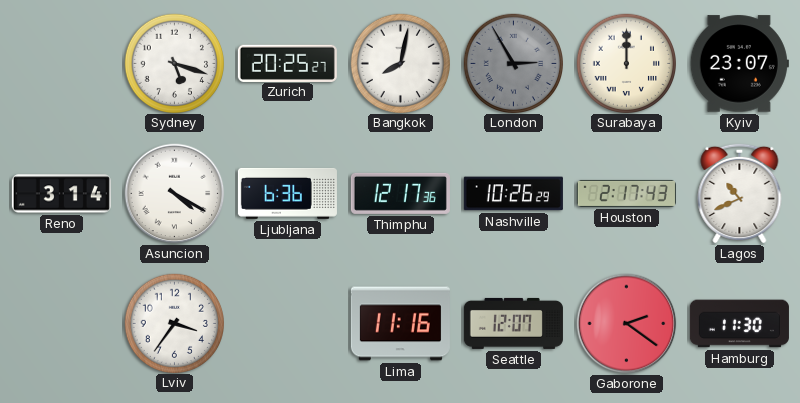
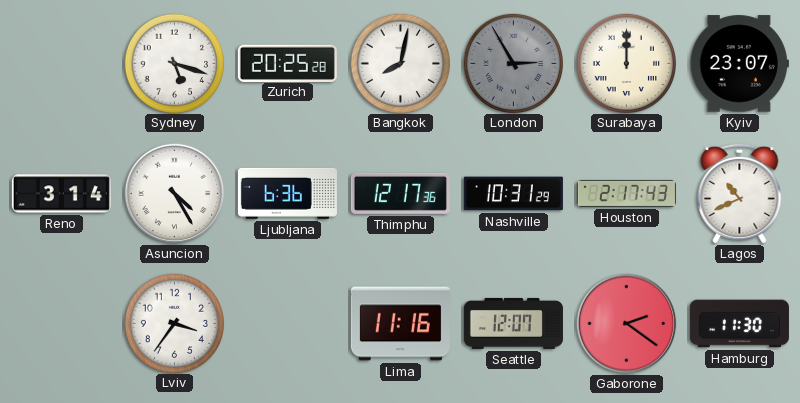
Zurich: 20:25:27 -> 20:25:28 (287, 63)
Asuncion: 4:20 -> 4:25 (175, 194)
Nashville: 10:26 -> 10:31 (513, 194)
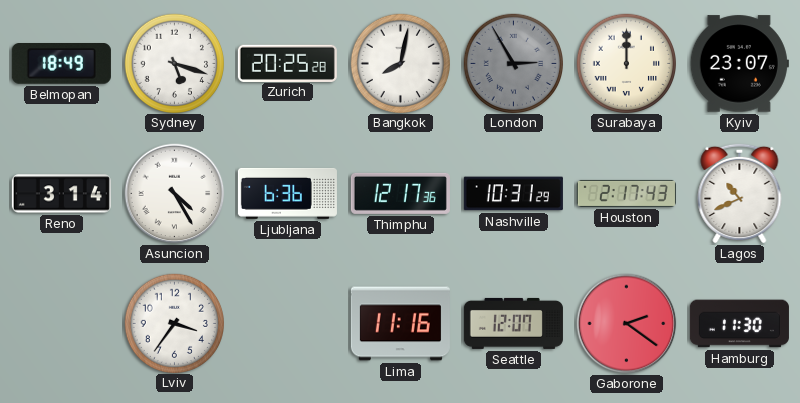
Belmopan: none -> 18:49 (61, 64)
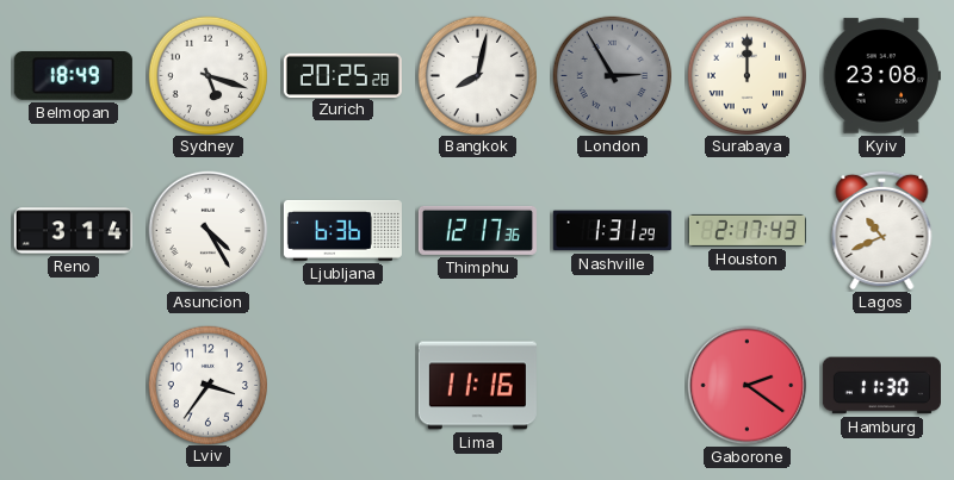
Kyiv: 23:07 -> 23:08 (881, 76)
Nashville: 10:31 -> 1:31 (612, 231)
Seattle: 12:07 -> none (513, 323)
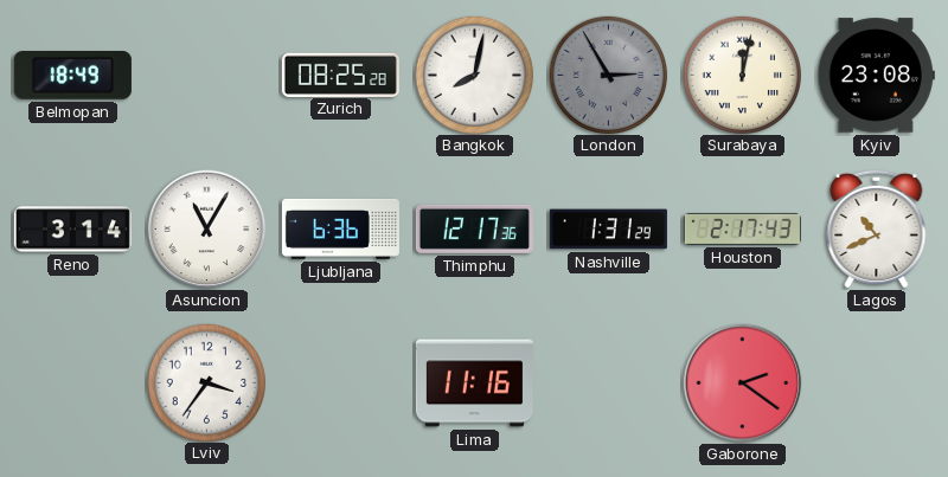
Sydney: 5:18 -> none (207, 75)
Zurich: 20:25 -> 08:25 (340, 75)
Surabaya: 12:00 -> 12:02 (742, 75)
Asuncion: 4:25 -> 11:05 (207, 230)
Hamburg: 11:30 -> none (881, 386)
